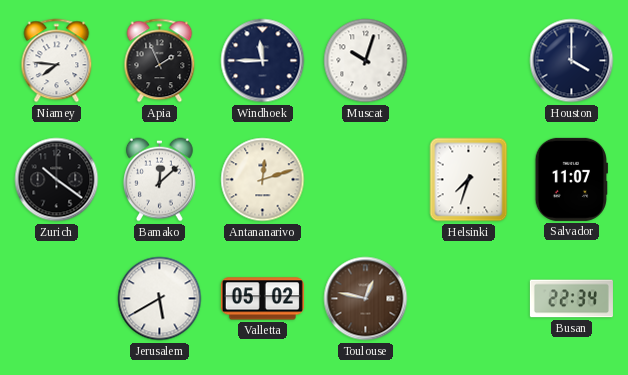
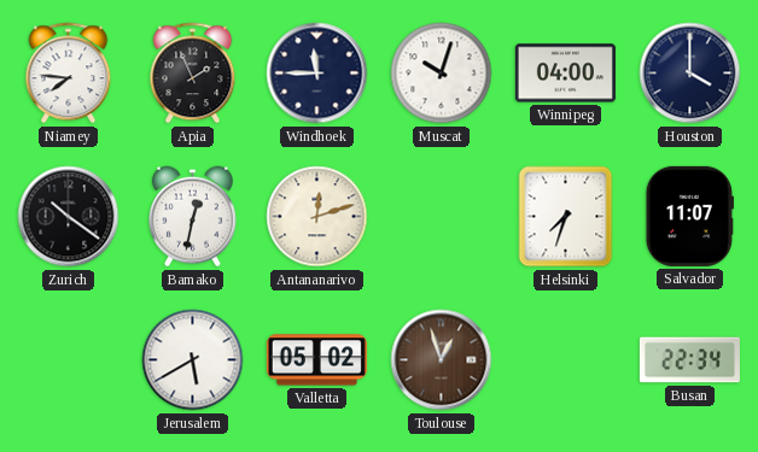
Winnipeg: none -> 04:00 (565, 74)
Bamako: 12:08 -> 12:32 (193, 217)
Toulouse: 12:47 -> 12:57 (442, 360)
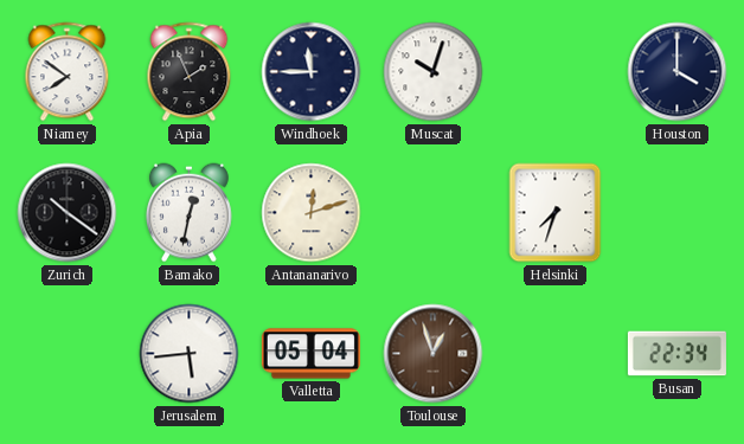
Niamey: 7:46 -> 7:51 (68, 72)
Winnipeg: 04:00 -> none (565, 74)
Salvador: 11:07 -> none (689, 216)
Jerusalem: 5:40 -> 5:44 (190, 354)
Valletta: 05:02 -> 05:04 (310, 354)
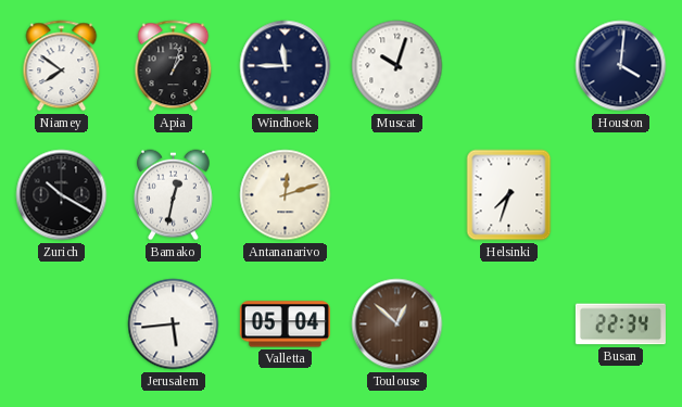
Apia: 1:56 -> 1:03 (174, 66)
Houston: 4:00 -> 4:01 (621, 66)
Zurich: 10:21 -> 10:20 (62, 195)
Toulouse: 12:57 -> 12:52 (397, 325)
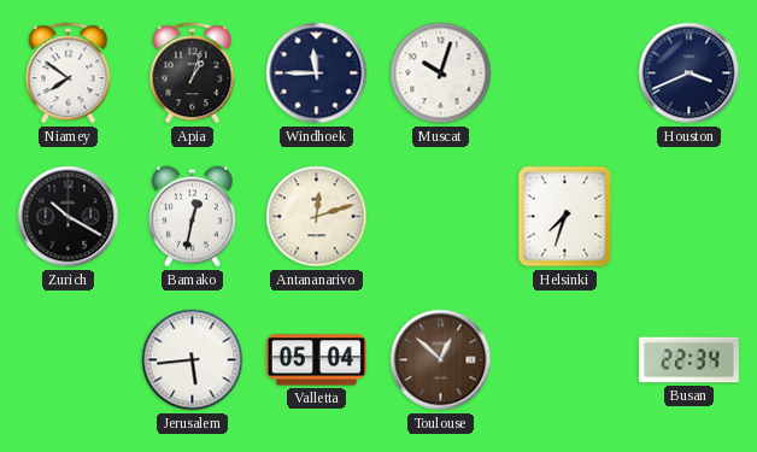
Houston: 4:01 -> 3:41 (689, 74)
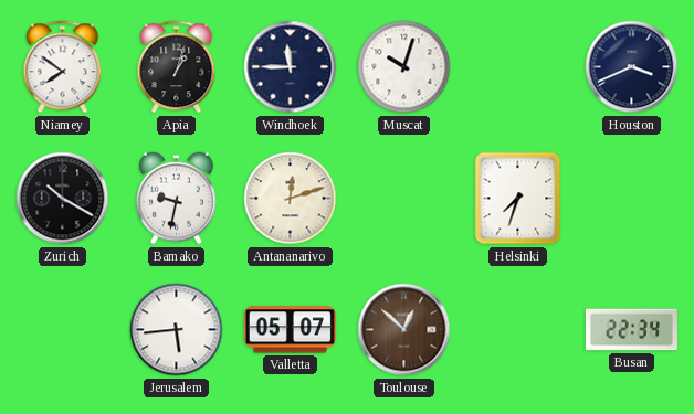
Bamako: 12:32 -> 9:32 (177, 199)
Valletta: 05:04 -> 05:07 (290, 330)
